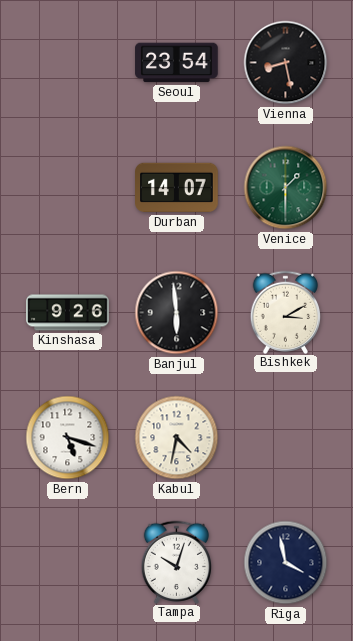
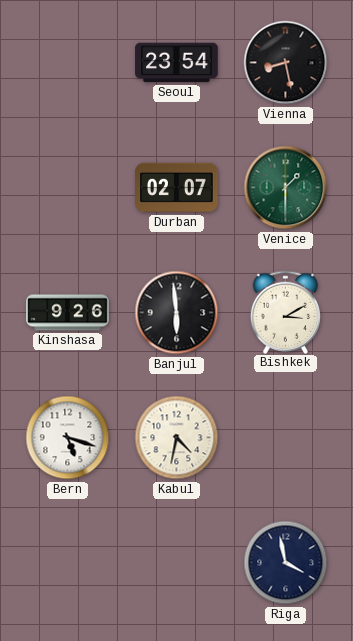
Durban: 14:07 -> 02:07 (177, 188)
Tampa: 10:03 -> none (177, 562)
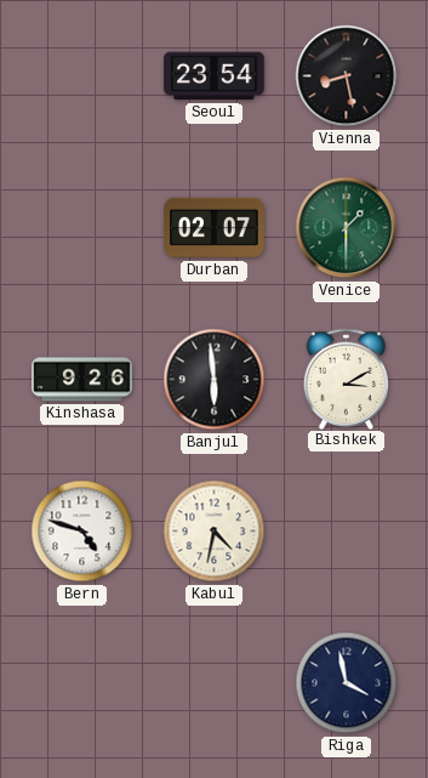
Bern: 5:18 -> 4:48 (82, 532)
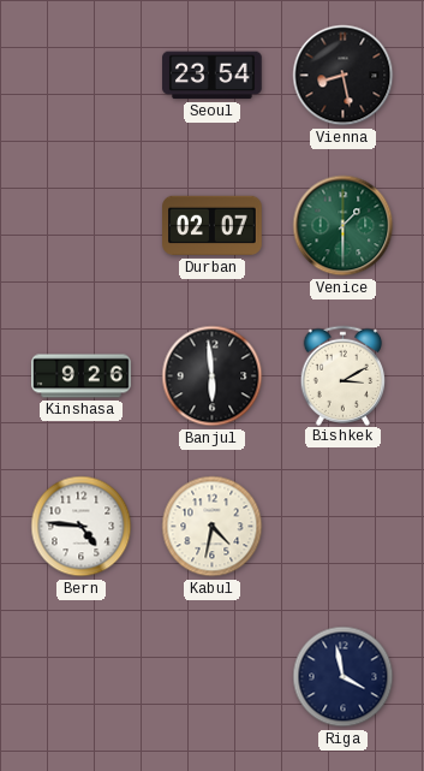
Bern: 4:48 -> 4:46 (82, 527)
